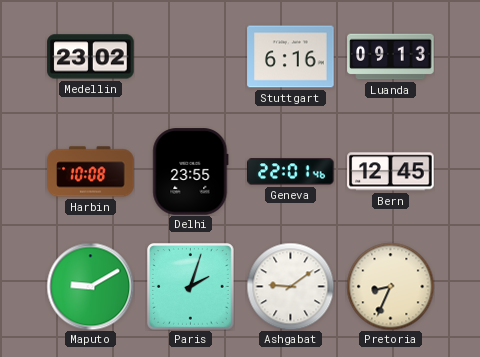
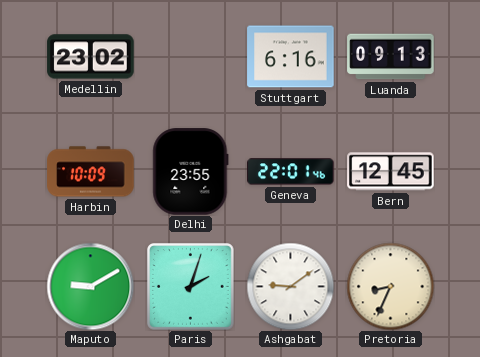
Harbin: 10:08 -> 10:09 (91, 172)
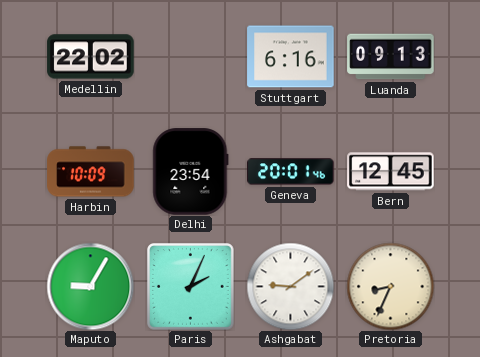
Medellin: 23:02 -> 22:02 (91, 57)
Delhi: 23:55 -> 23:54 (191, 172)
Geneva: 22:01 -> 20:01 (291, 172)
Maputo: 9:10 -> 9:05 (90, 286)
Paris: 2:03 -> 2:04 (191, 287)
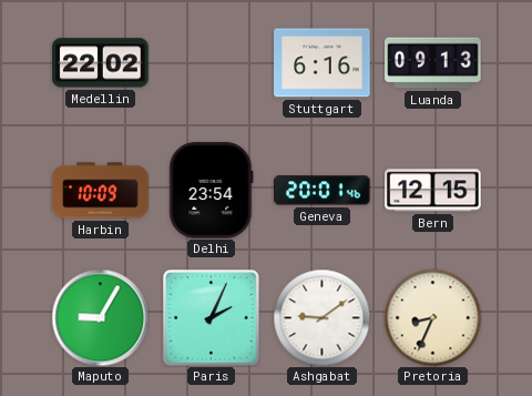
Bern: 12:45 -> 12:15 (433, 191)
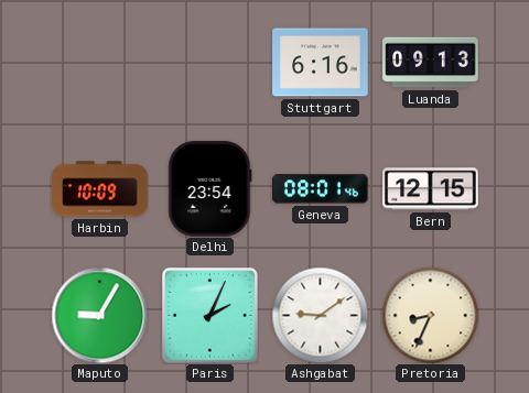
Medellin: 22:02 -> none (101, 63)
Geneva: 20:01 -> 08:01 (321, 189)
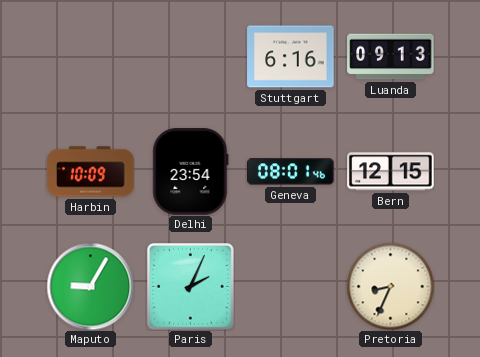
Ashgabat: 9:09 -> none (320, 315)
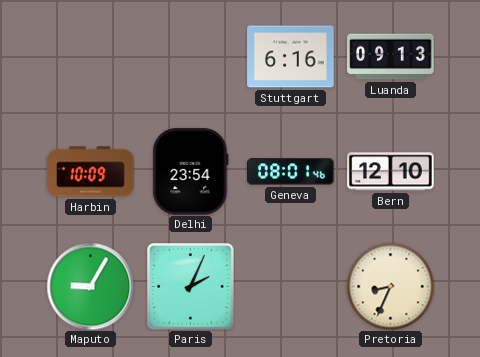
Bern: 12:15 -> 12:10 (391, 172)
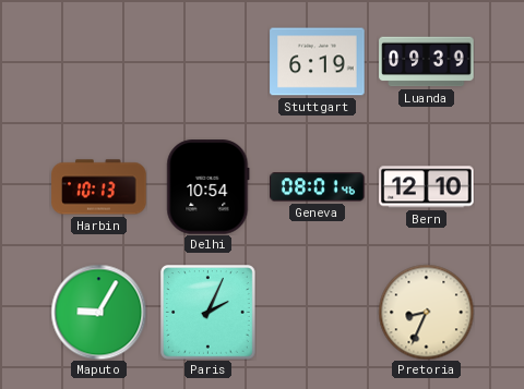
Stuttgart: 6:16 -> 6:19 (318, 62)
Luanda: 09:13 -> 09:39 (427, 62)
Harbin: 10:09 -> 10:13 (99, 187)
Delhi: 23:54 -> 10:54 (209, 187)
